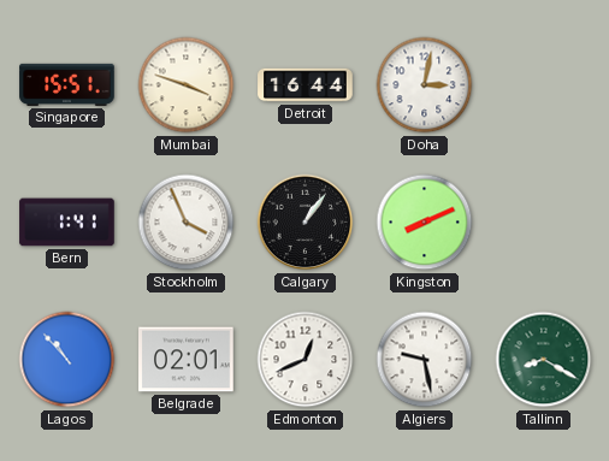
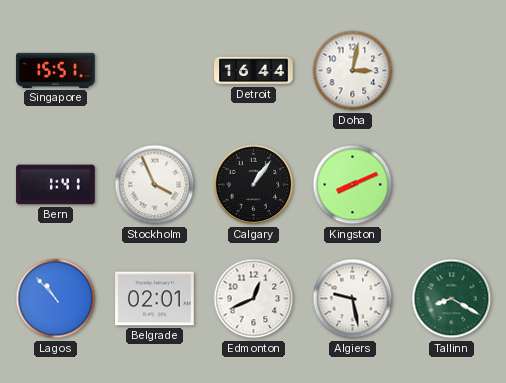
Mumbai: 3:48 -> none (187, 85)
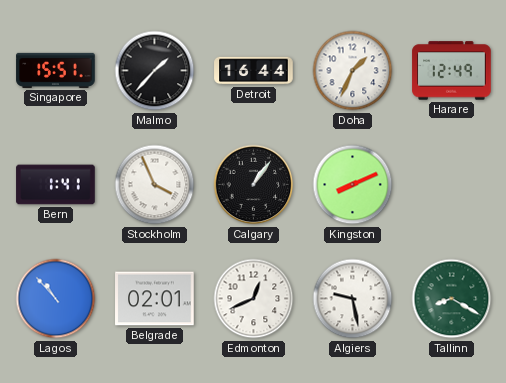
Malmo: none -> 1:37 (155, 71)
Doha: 3:02 -> 1:34 (353, 71)
Harare: none -> 12:49 (452, 71)
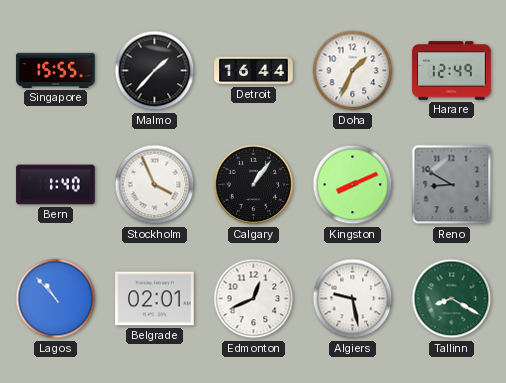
Singapore: 15:51 -> 15:55 (56, 70)
Bern: 1:41 -> 1:40 (56, 185)
Reno: none -> 8:50 (452, 185)
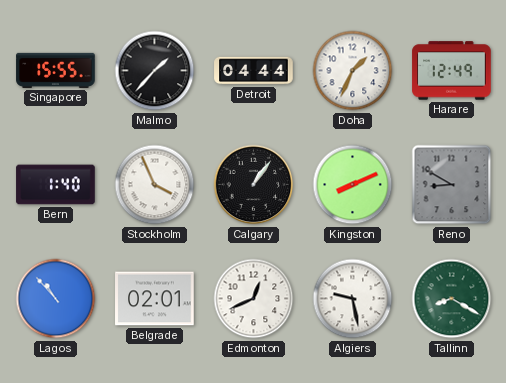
Detroit: 16:44 -> 04:44 (254, 71)
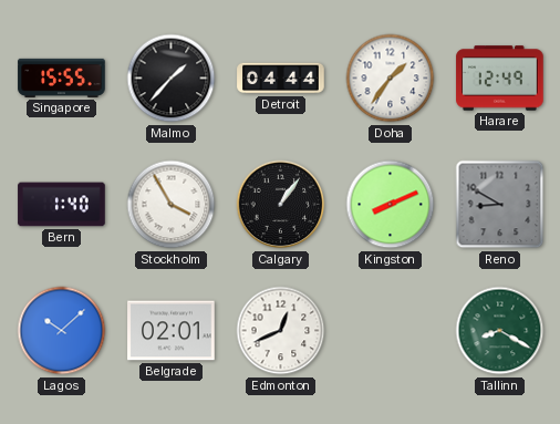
Doha: 1:34 -> 1:36 (391, 79)
Stockholm: 3:56 -> 3:55 (172, 205)
Lagos: 10:53 -> 10:08 (62, 331)
Algiers: 9:28 -> none (353, 299)
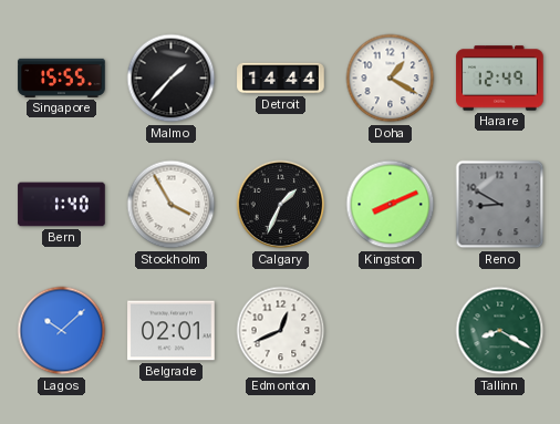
Detroit: 04:44 -> 14:44 (281, 79)
Doha: 1:36 -> 1:20 (391, 79)
Calgary: 1:06 -> 1:34 (281, 205)
